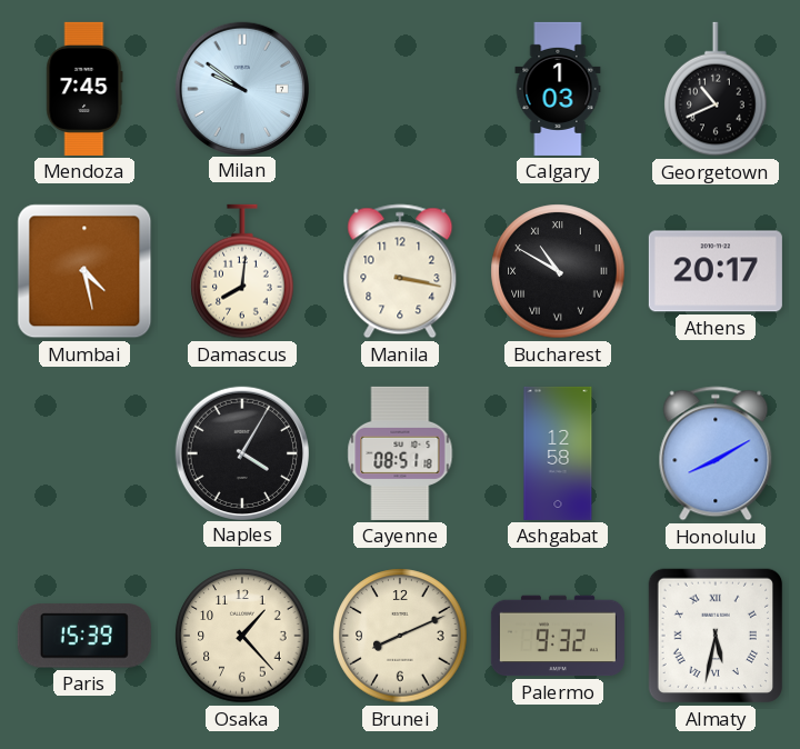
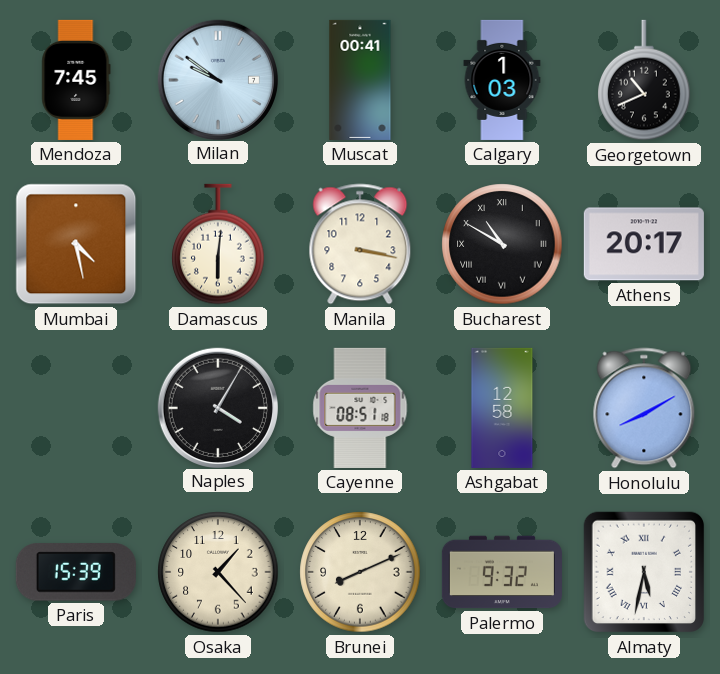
Muscat: none -> 00:41 (360, 80)
Damascus: 8:01 -> 6:01 (218, 244)
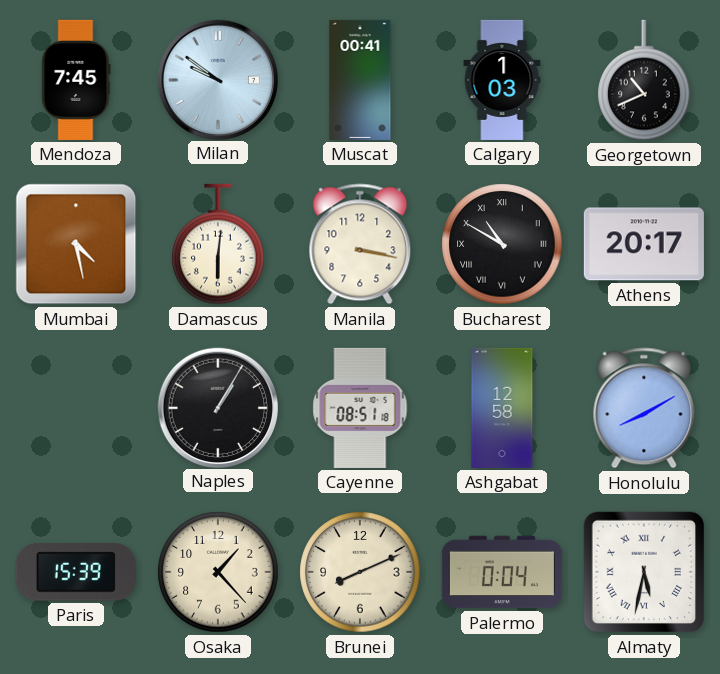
Naples: 4:05 -> 1:05 (217, 407)
Palermo: 9:32 -> 0:04 (502, 572)
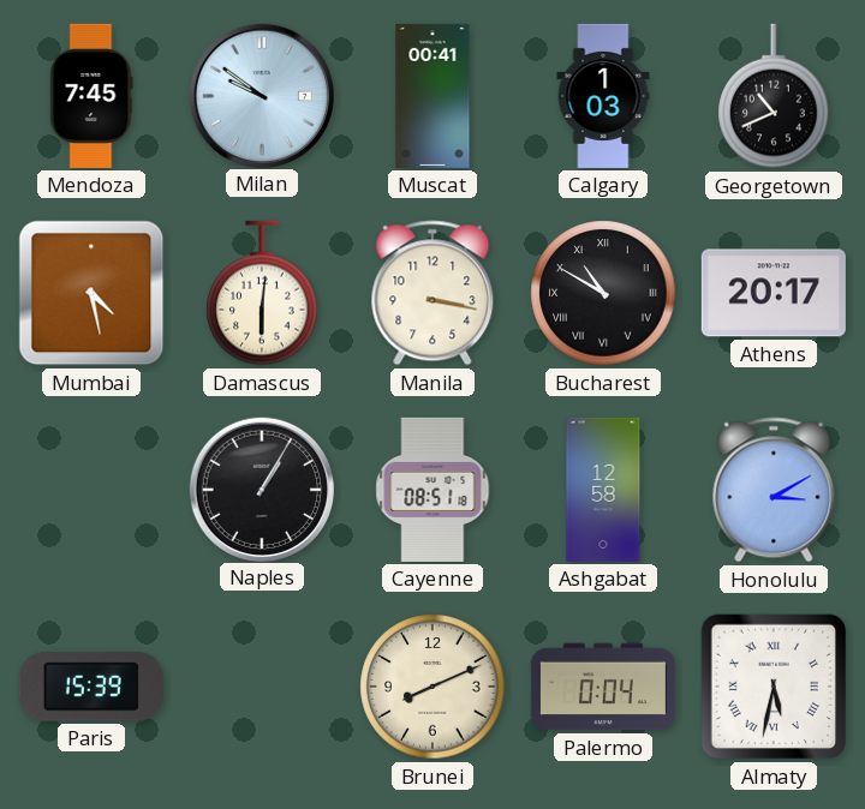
Honolulu: 8:10 -> 3:10 (774, 490)
Osaka: 1:23 -> none (218, 572)
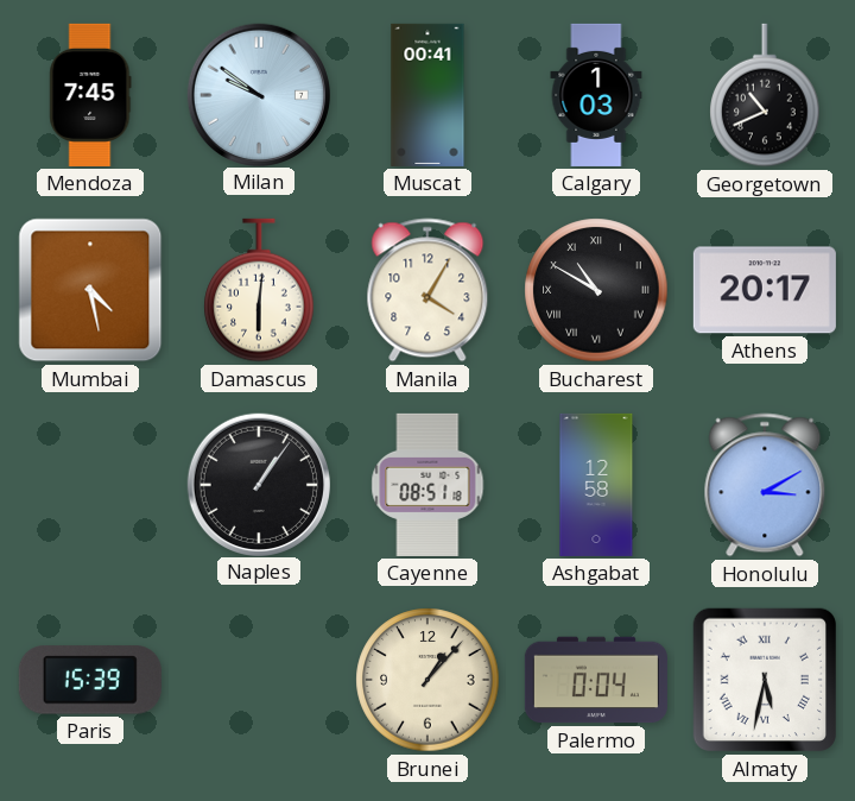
Manila: 3:17 -> 4:05 (427, 290)
Naples: 1:05 -> 1:06 (258, 484)
Brunei: 8:11 -> 1:07 (427, 680)
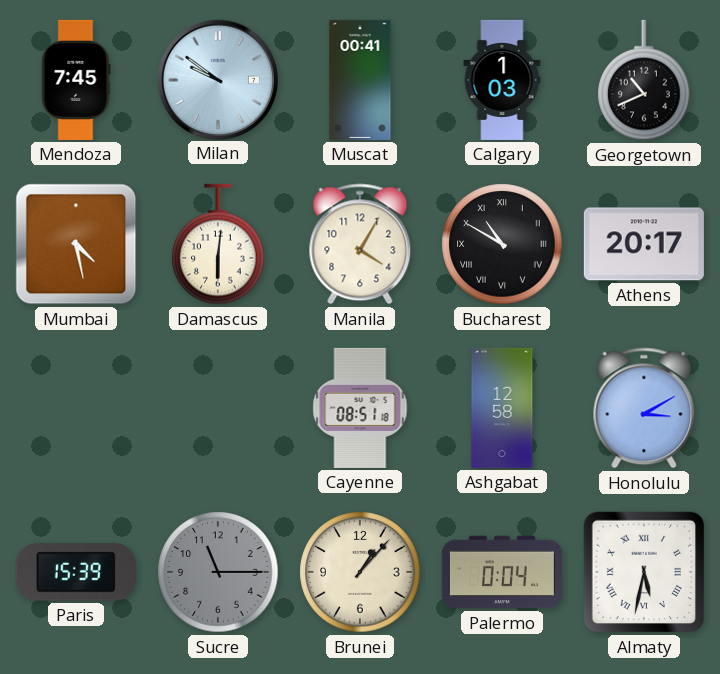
Naples: 1:06 -> none (258, 484)
Sucre: none -> 11:15 (218, 572)
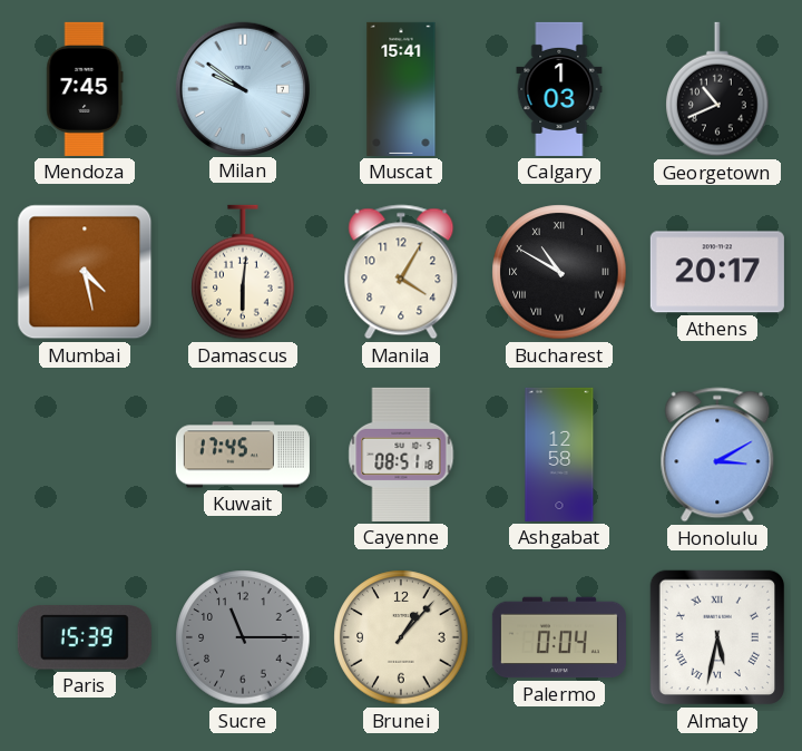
Muscat: 00:41 -> 15:41 (401, 89)
Kuwait: none -> 17:45 (243, 455)
